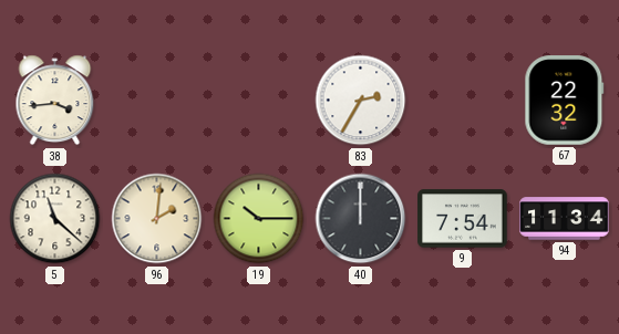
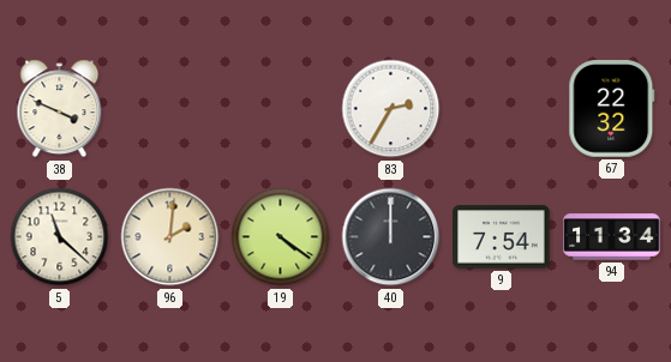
38: 3:44 -> 3:49 (60, 109)
19: 10:15 -> 4:21 (281, 237)
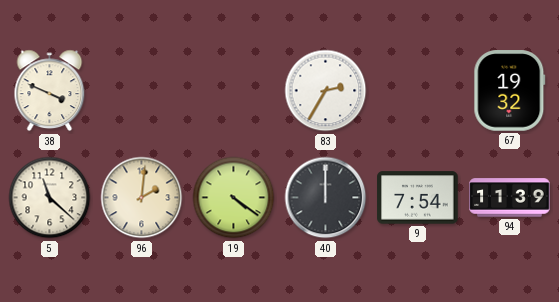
67: 22:32 -> 19:32 (510, 91)
94: 11:34 -> 11:39 (510, 198)
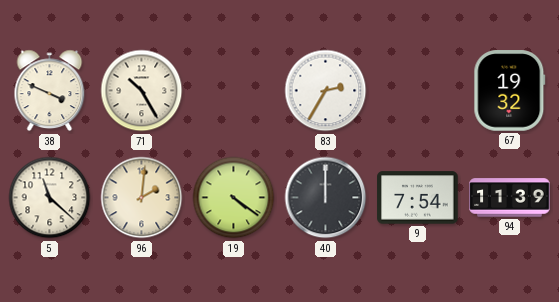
71: none -> 10:25 (142, 91)
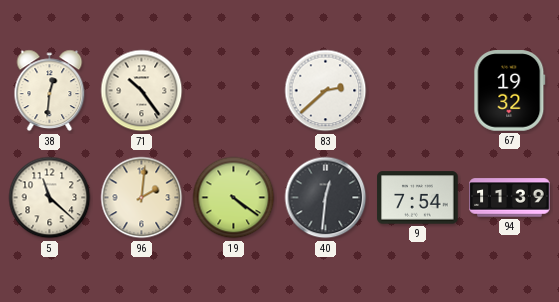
38: 3:49 -> 12:31 (50, 91)
71: 10:25 -> 10:24 (142, 91)
83: 2:35 -> 2:38 (326, 91)
40: 12:00 -> 12:31 (326, 198)
